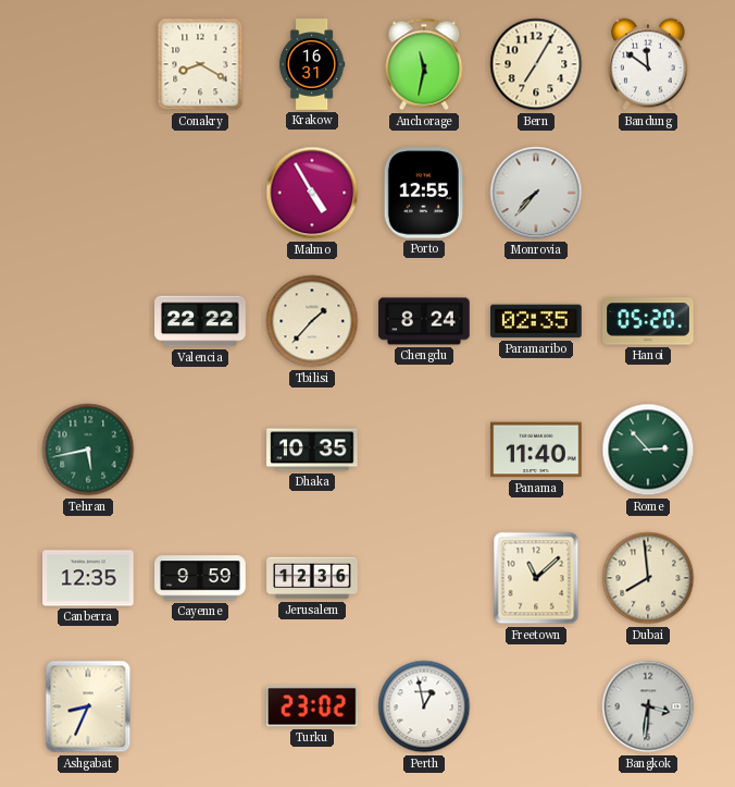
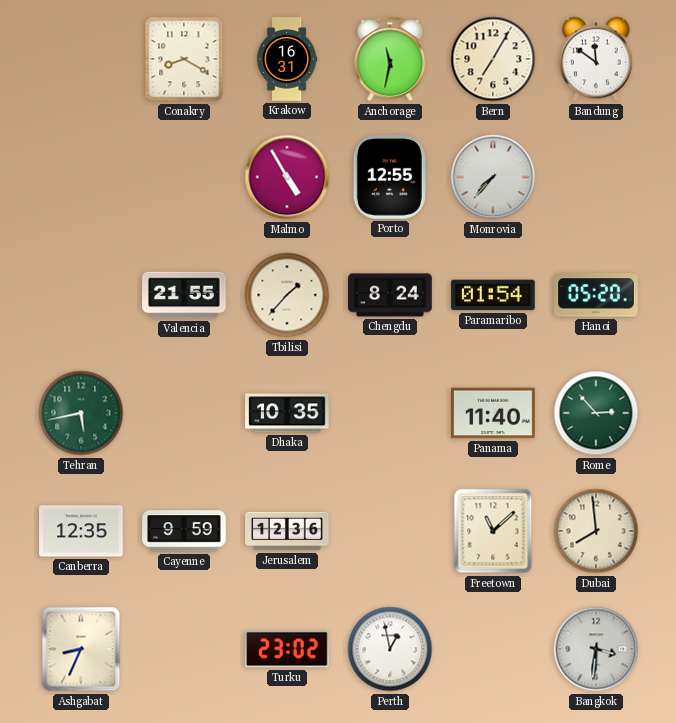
Valencia: 22:22 -> 21:55 (184, 295)
Paramaribo: 02:35 -> 01:54 (493, 295)
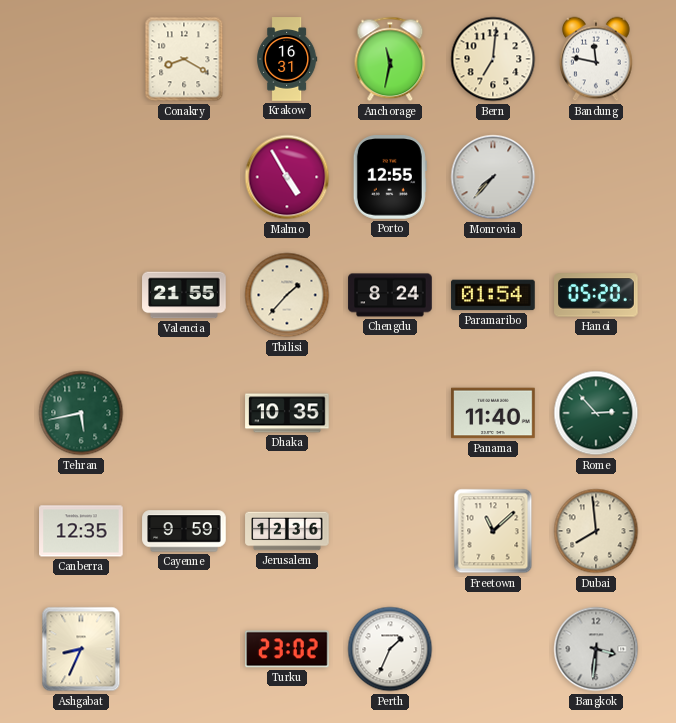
Bern: 7:05 -> 7:01 (493, 59)
Bandung: 11:51 -> 11:47 (596, 59)
Perth: 12:58 -> 1:34 (390, 649)
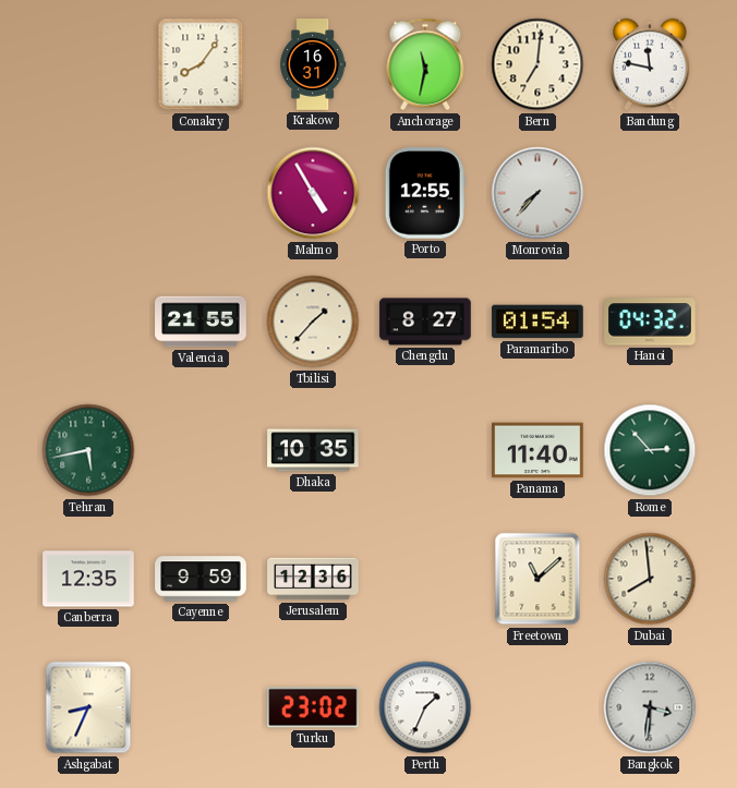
Conakry: 8:20 -> 8:06 (201, 64)
Chengdu: 8:24 -> 8:27 (425, 322)
Hanoi: 05:20 -> 04:32 (650, 322)
